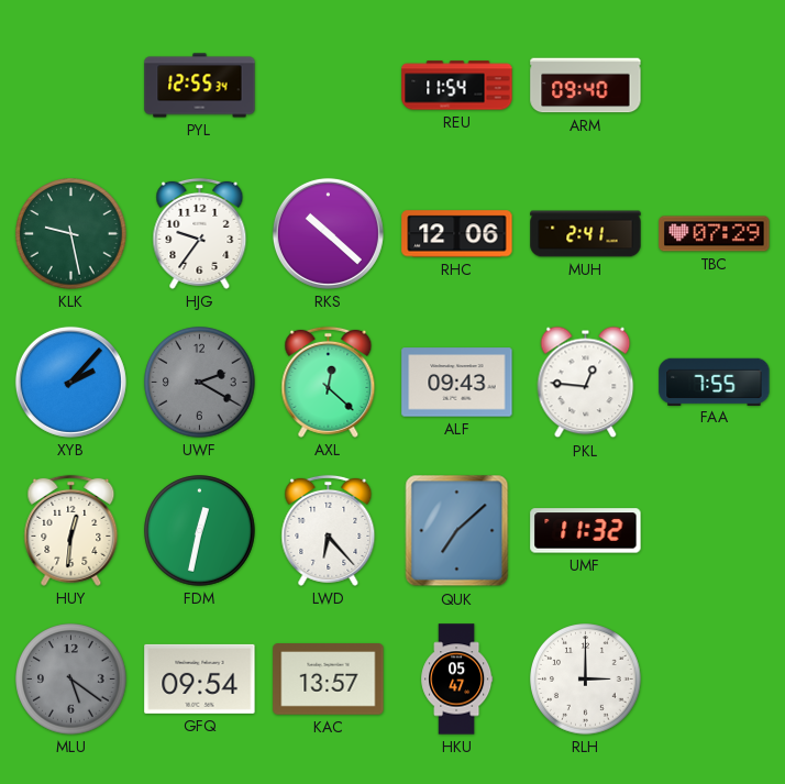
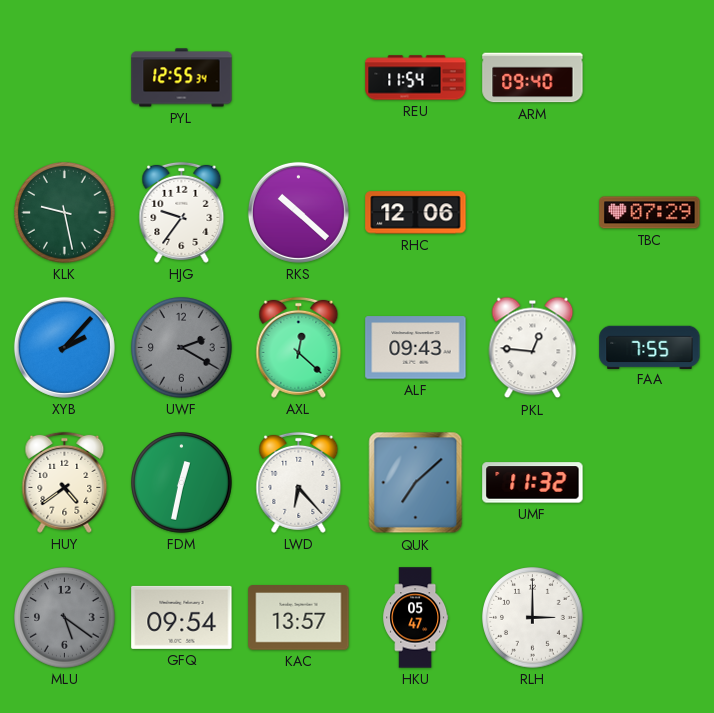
MUH: 2:41 -> none (586, 234)
HUY: 12:31 -> 4:39 (65, 482)
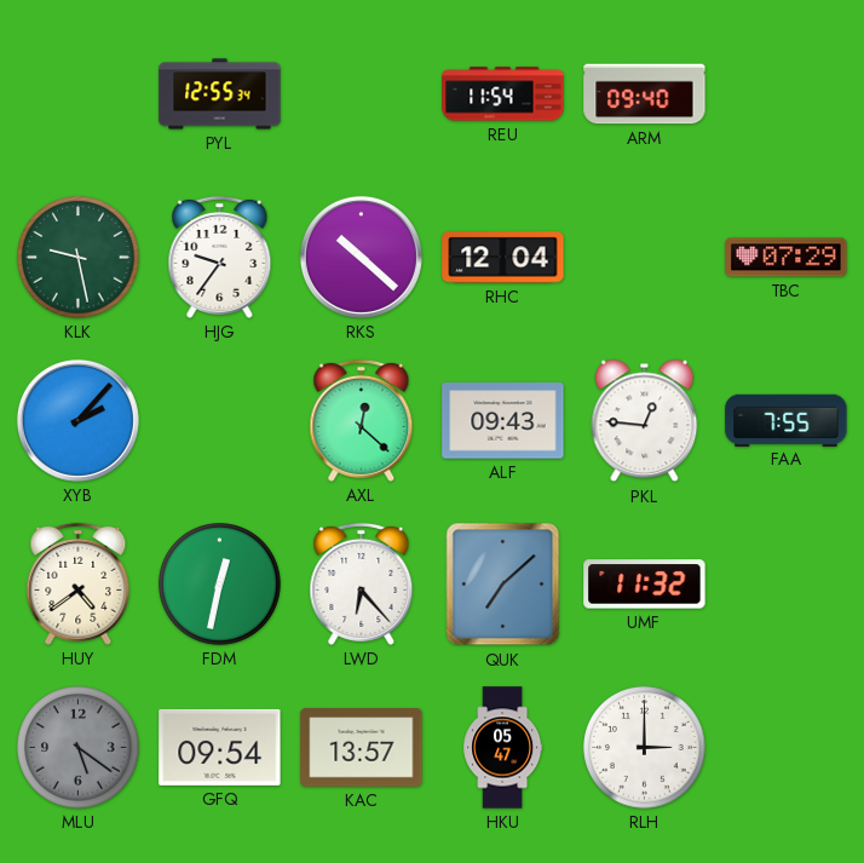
RHC: 12:06 -> 12:04 (503, 258)
UWF: 2:20 -> none (182, 348)
